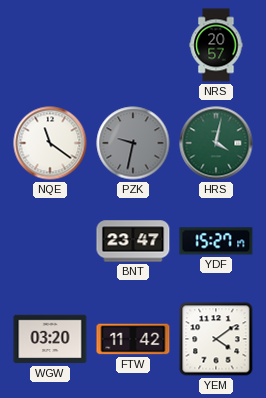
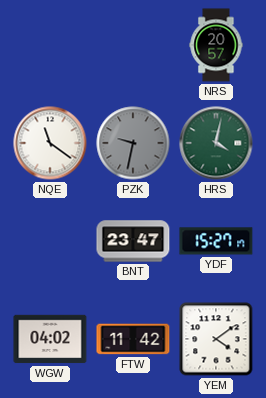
WGW: 03:20 -> 04:02 (50, 339)
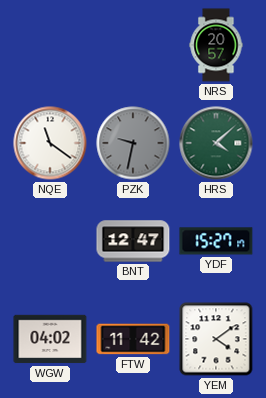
HRS: 4:02 -> 4:08 (216, 143)
BNT: 23:47 -> 12:47 (133, 241)
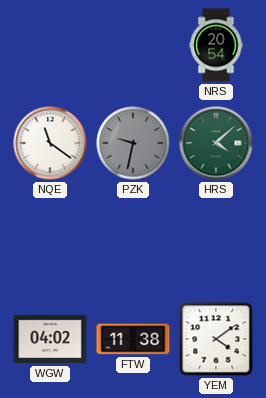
NRS: 20:57 -> 20:54 (216, 45)
BNT: 12:47 -> none (133, 241)
YDF: 15:27 -> none (216, 241)
FTW: 11:42 -> 11:38 (133, 339)
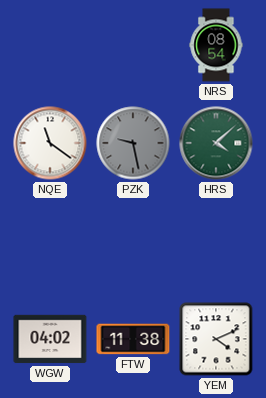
NRS: 20:54 -> 08:54 (216, 45)
PZK: 9:32 -> 9:28 (133, 143)
YEM: 4:09 -> 4:11 (216, 339)
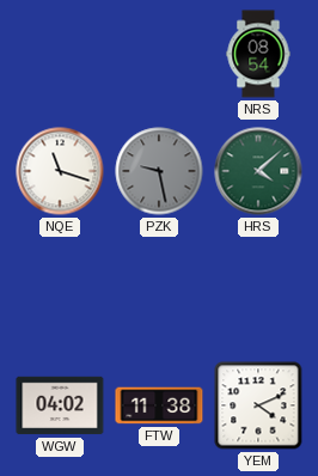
NQE: 11:21 -> 11:18 (60, 171)
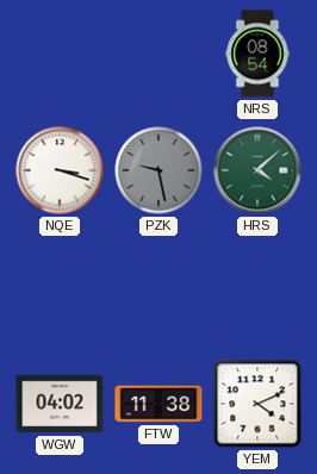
NQE: 11:18 -> 3:18 (60, 170)
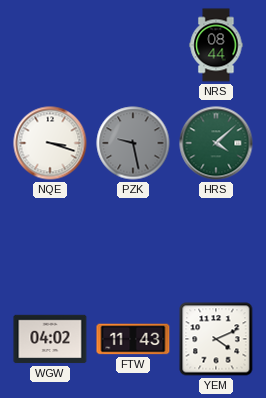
NRS: 08:54 -> 08:44 (216, 45)
FTW: 11:38 -> 11:43 (133, 339)
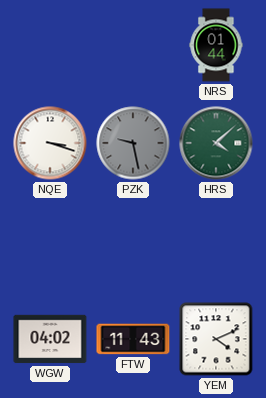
NRS: 08:44 -> 01:44 (216, 45)
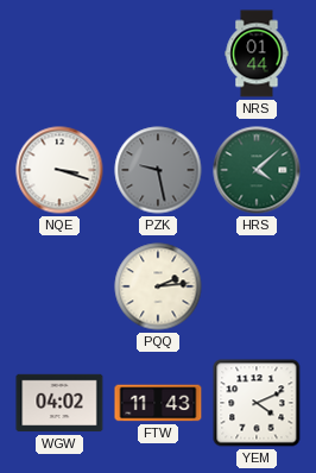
PQQ: none -> 2:14 (158, 286)
